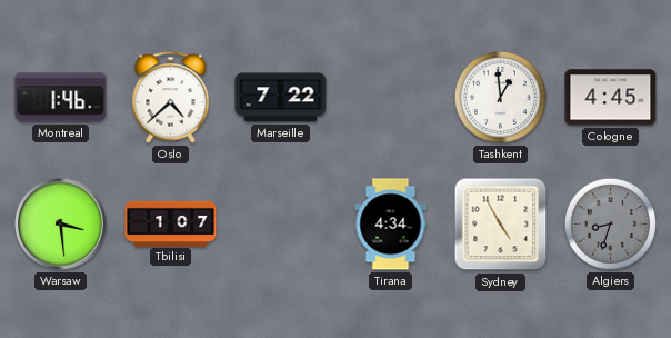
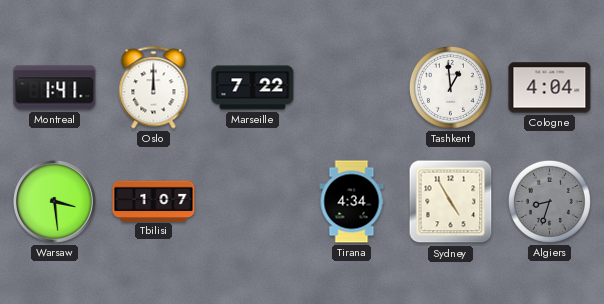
Montreal: 1:46 -> 1:41 (55, 88)
Oslo: 4:38 -> 12:00 (154, 88)
Cologne: 4:45 -> 4:04 (550, 88)
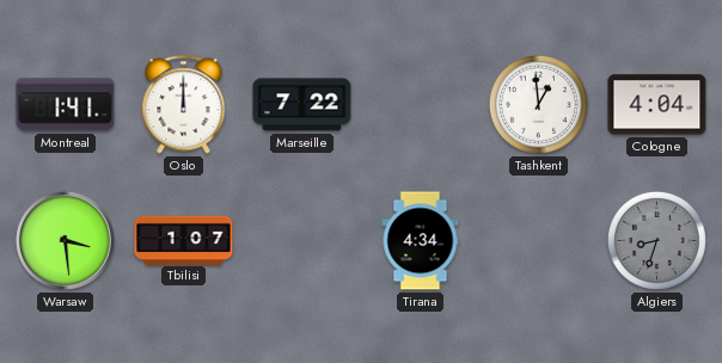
Sydney: 4:55 -> none (451, 202)
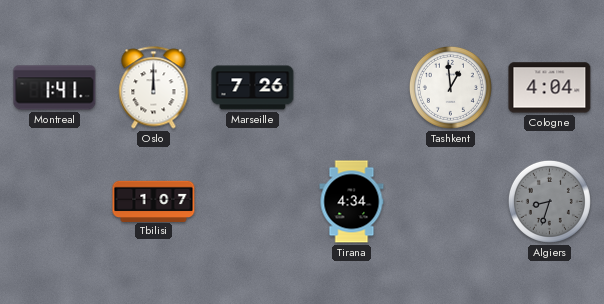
Marseille: 7:22 -> 7:26 (253, 88)
Warsaw: 3:29 -> none (66, 241)
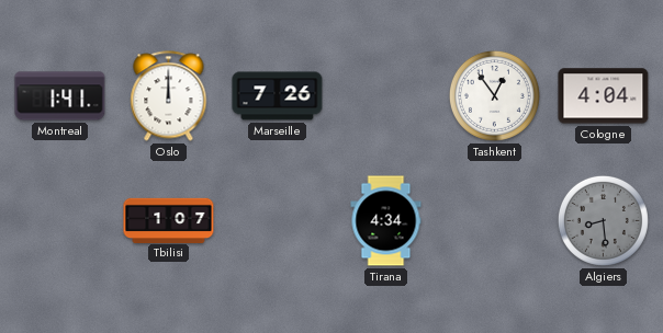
Tashkent: 12:59 -> 12:54 (494, 95)
Algiers: 8:33 -> 8:29 (603, 220)
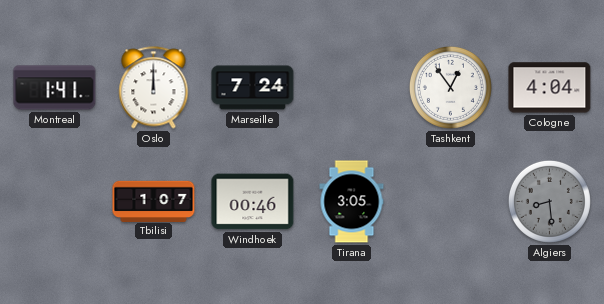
Marseille: 7:26 -> 7:24 (253, 88)
Windhoek: none -> 00:46 (253, 202)
Tirana: 4:34 -> 3:05 (352, 202)
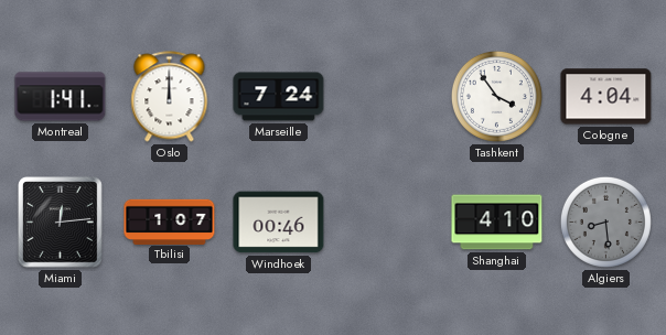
Tashkent: 12:54 -> 3:54 (496, 96)
Miami: none -> 12:14 (61, 223)
Tirana: 3:05 -> none (352, 202)
Shanghai: none -> 4:10 (497, 223)
